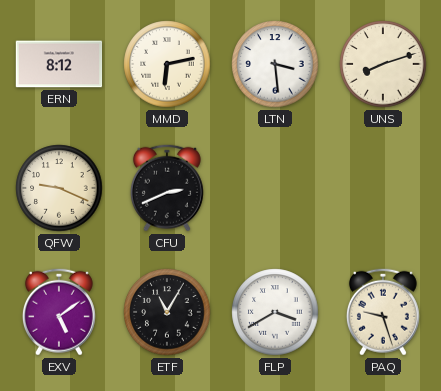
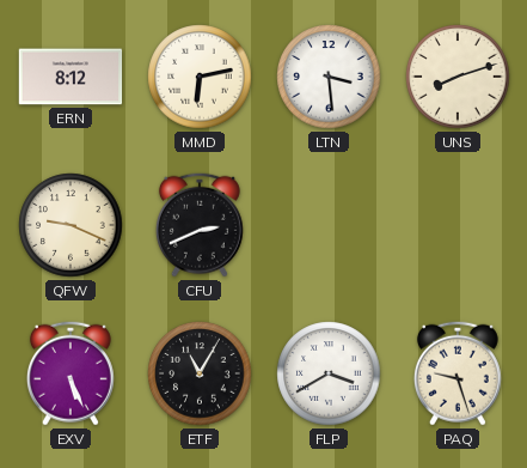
EXV: 5:09 -> 5:26 (71, 373)
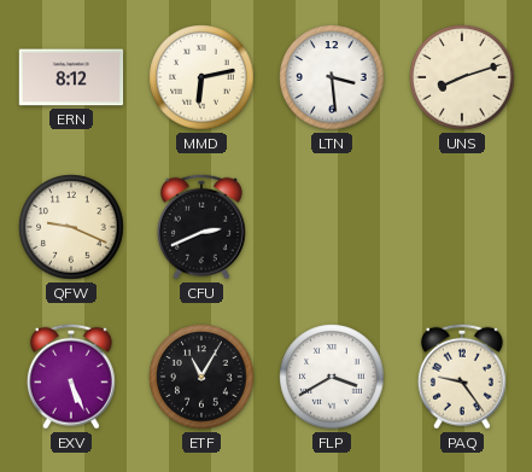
PAQ: 9:27 -> 9:24 (462, 377)
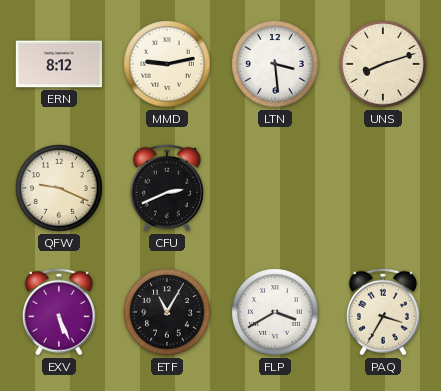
MMD: 6:13 -> 9:13 (167, 64)
PAQ: 9:24 -> 3:35 (383, 312)
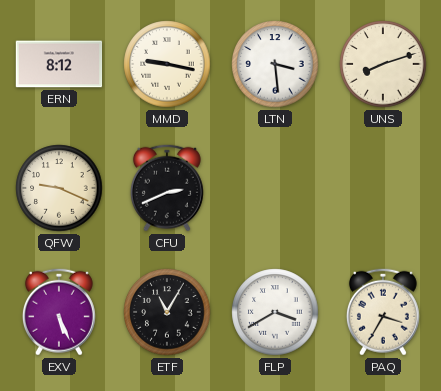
MMD: 9:13 -> 9:17 (167, 64)
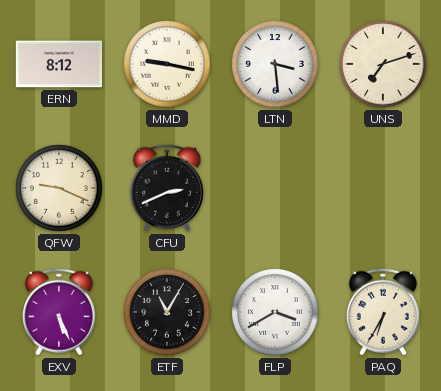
UNS: 8:12 -> 7:12 (383, 64)
PAQ: 3:35 -> 6:35 (383, 312)
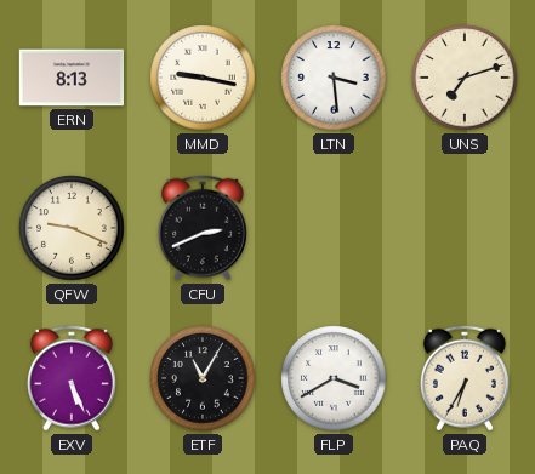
ERN: 8:12 -> 8:13 (72, 78)
